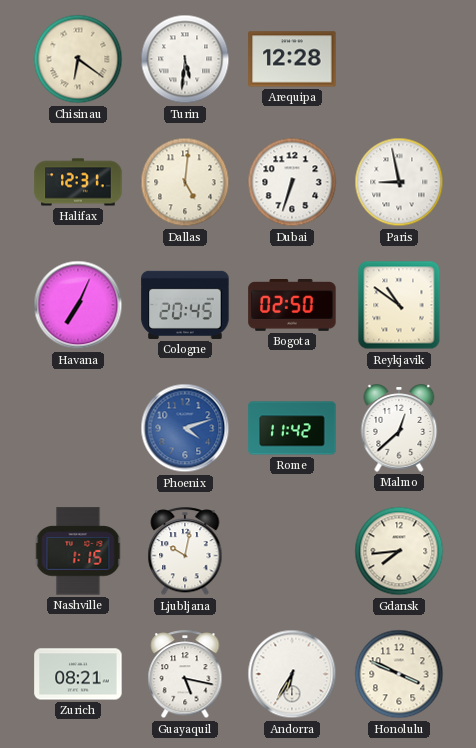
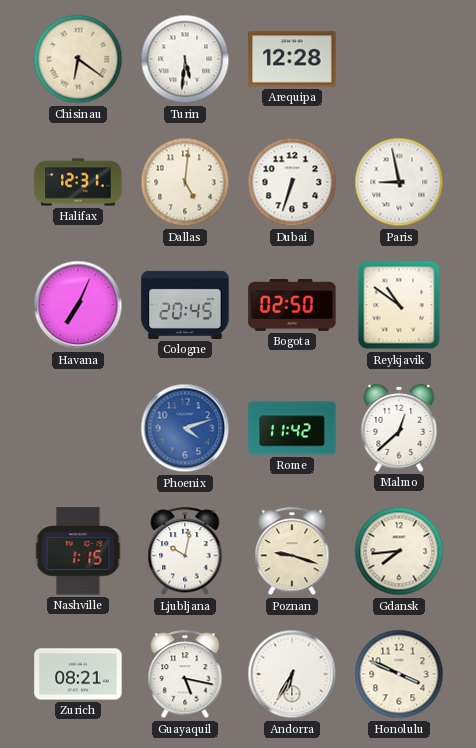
Poznan: none -> 9:18 (292, 552)
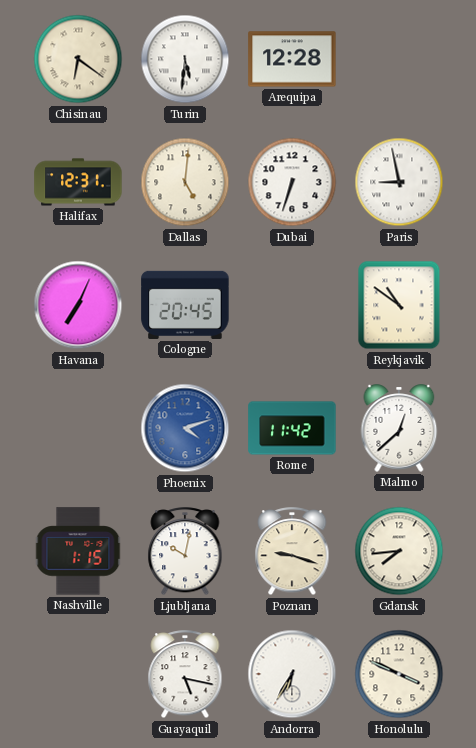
Bogota: 02:50 -> none (292, 306)
Zurich: 08:21 -> none (78, 674)
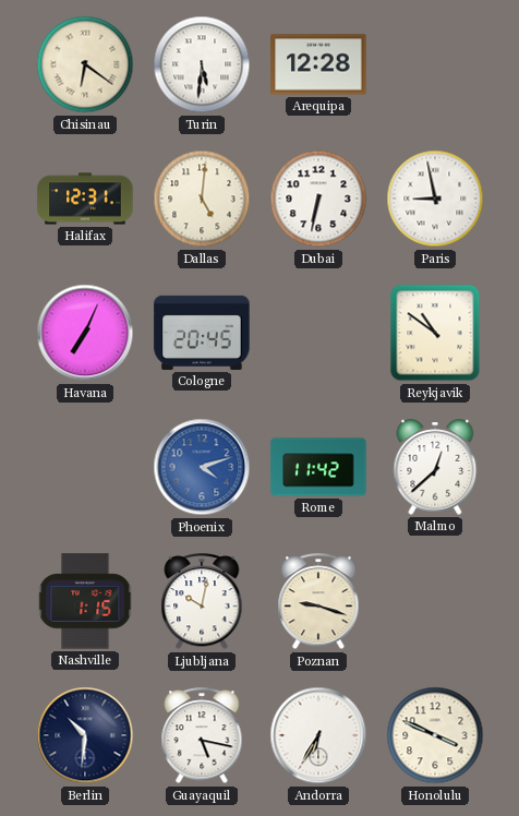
Dubai: 6:33 -> 6:32 (318, 199)
Gdansk: 7:44 -> none (399, 551)
Berlin: none -> 10:31 (85, 735)
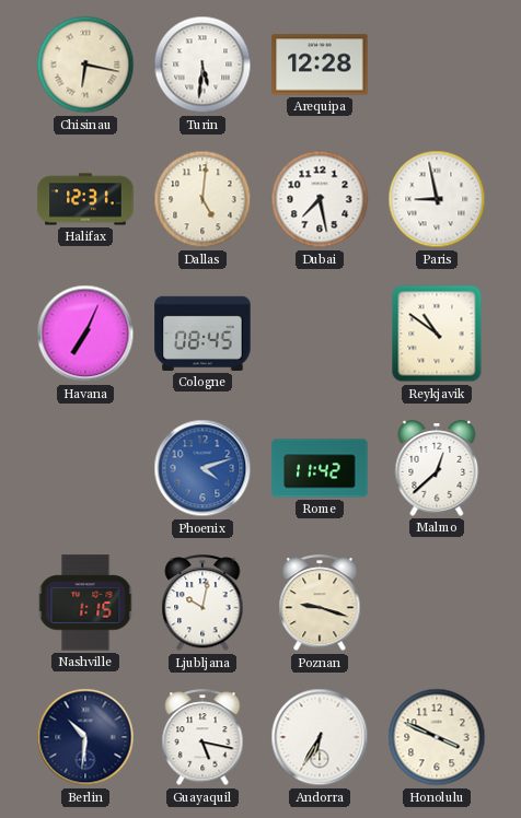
Chisinau: 6:21 -> 6:17 (85, 65)
Dubai: 6:32 -> 7:28 (320, 199)
Cologne: 20:45 -> 08:45 (202, 334)
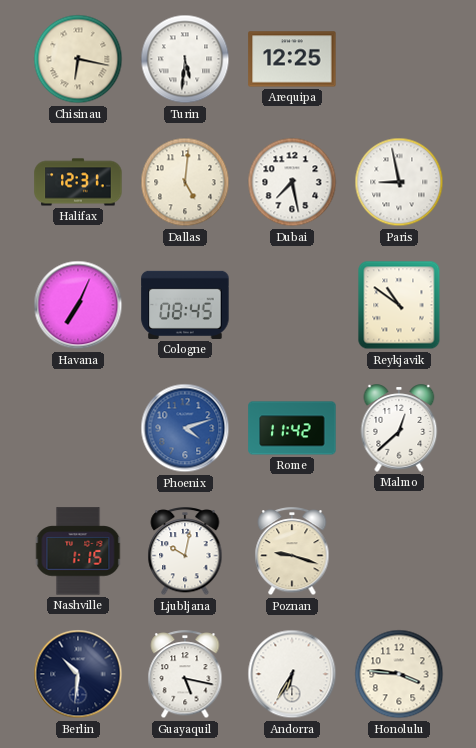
Arequipa: 12:28 -> 12:25 (292, 59)
Honolulu: 3:49 -> 3:46 (399, 674)
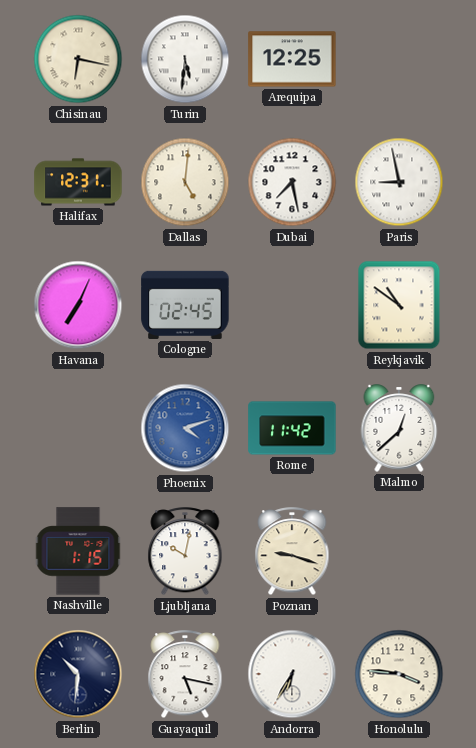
Cologne: 08:45 -> 02:45 (185, 305)
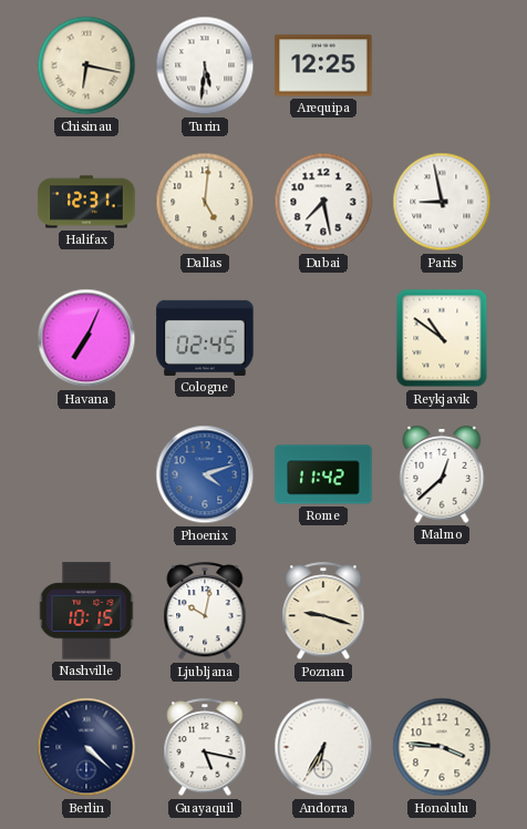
Nashville: 1:15 -> 10:15 (86, 611)
Berlin: 10:31 -> 4:22 (86, 747)
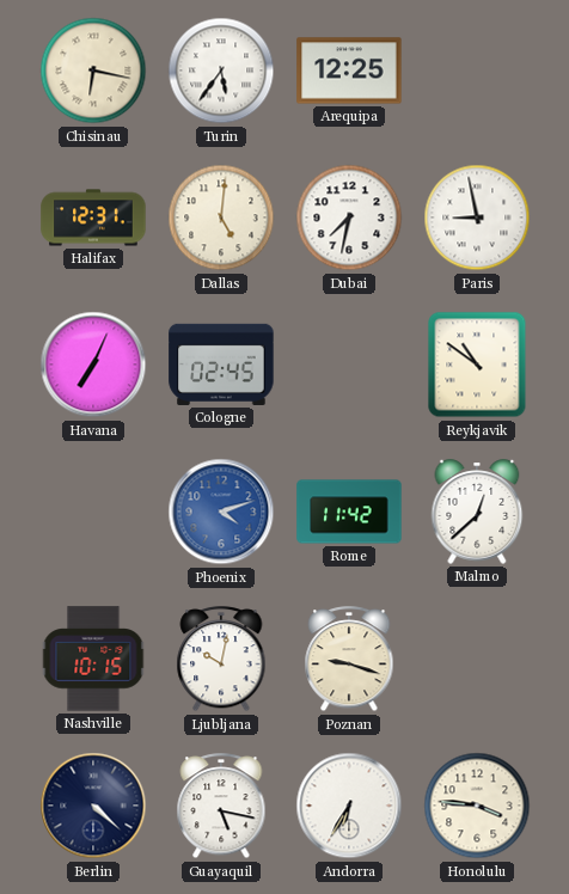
Turin: 5:31 -> 5:36 (221, 71)
Dubai: 7:28 -> 7:32 (349, 218)
